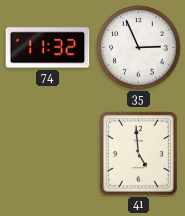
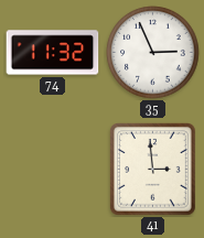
41: 4:59 -> 2:59 (153, 170)
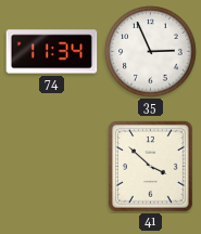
74: 11:32 -> 11:34 (52, 52)
41: 2:59 -> 3:52 (151, 167)
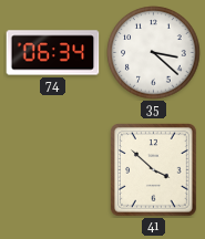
74: 11:34 -> 06:34 (53, 53)
35: 2:56 -> 3:22 (154, 53)
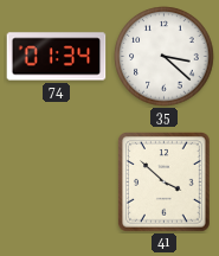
74: 06:34 -> 01:34 (57, 57)
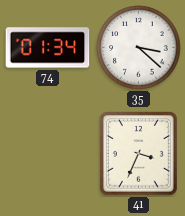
41: 3:52 -> 3:34 (139, 154)
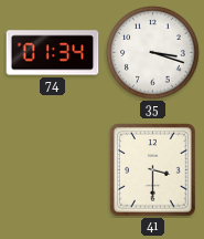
35: 3:22 -> 3:18 (153, 53)
41: 3:34 -> 3:30 (153, 170)
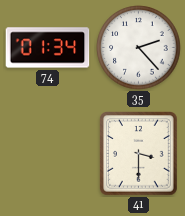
35: 3:18 -> 2:23 (139, 48)
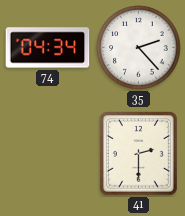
74: 01:34 -> 04:34 (48, 48)
41: 3:30 -> 2:30 (139, 154)
